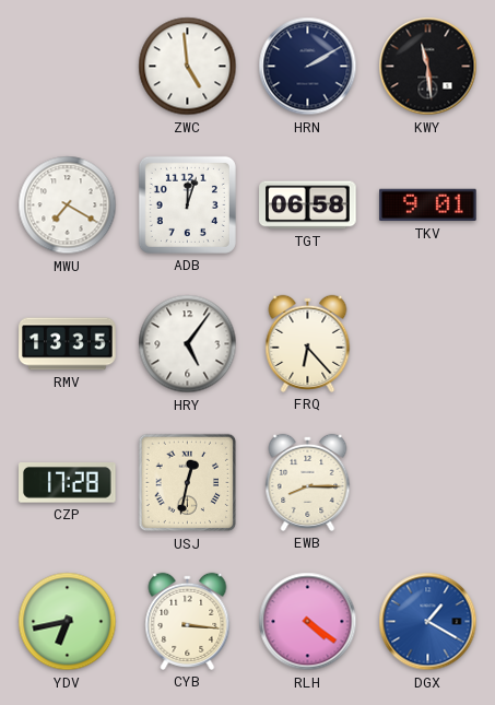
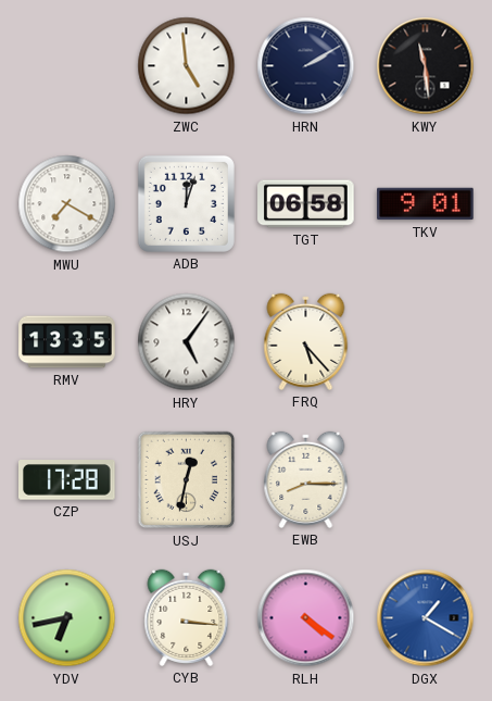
FRQ: 6:23 -> 5:23 (306, 341)
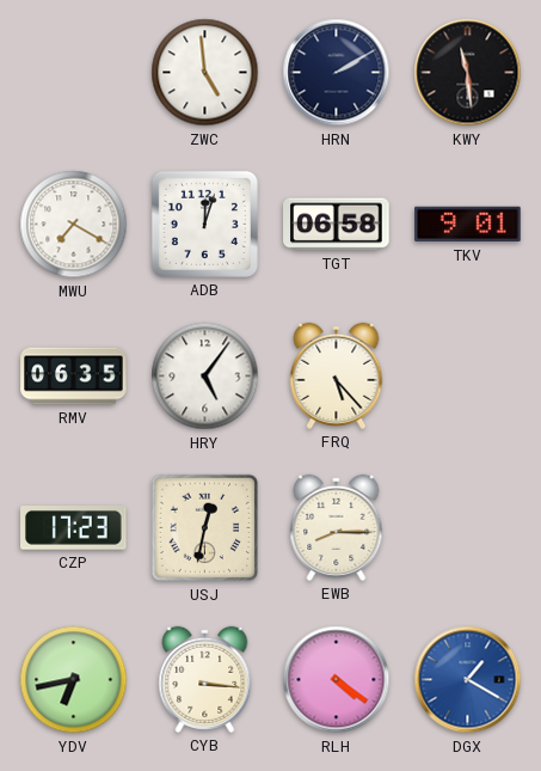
RMV: 13:35 -> 06:35 (74, 377)
CZP: 17:28 -> 17:23 (74, 528)
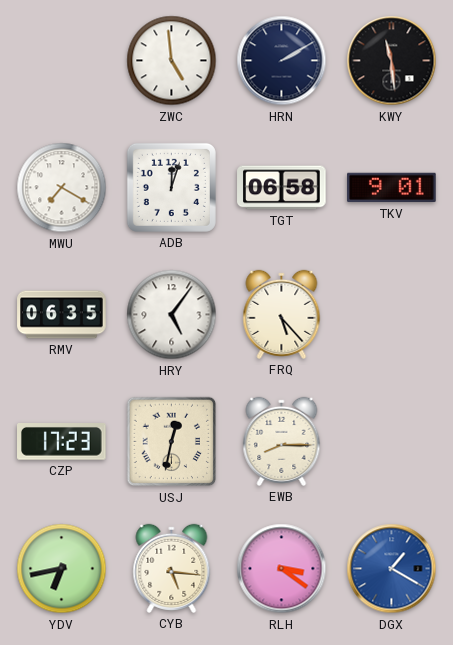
CYB: 3:16 -> 5:16 (172, 568)
RLH: 4:21 -> 3:21 (282, 569)
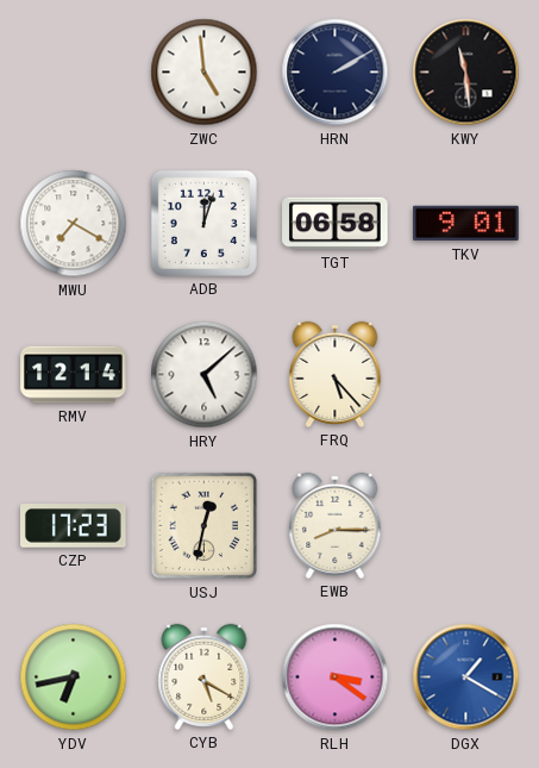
RMV: 06:35 -> 12:14 (74, 375)
HRY: 5:06 -> 5:08 (205, 375)
CYB: 5:16 -> 5:20 (205, 676)
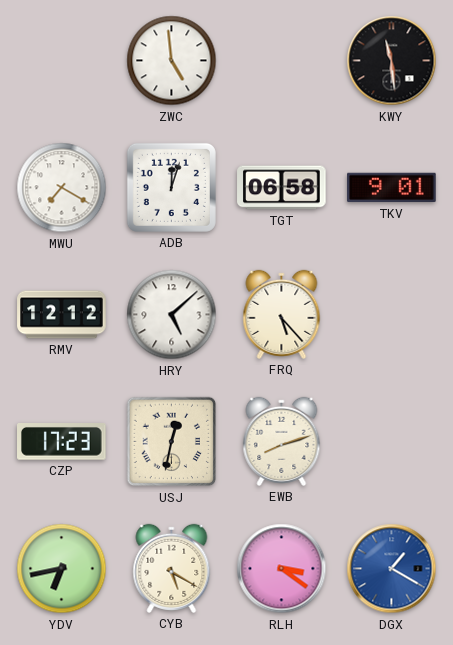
HRN: 2:10 -> none (336, 73)
RMV: 12:14 -> 12:12 (62, 315)
EWB: 8:15 -> 8:12 (282, 441)
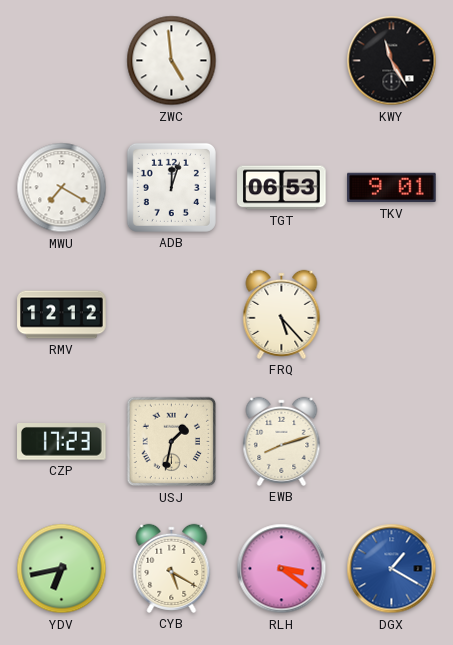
KWY: 11:29 -> 11:25 (392, 61)
TGT: 06:58 -> 06:53 (282, 188)
HRY: 5:08 -> none (172, 315)
USJ: 12:32 -> 1:32 (172, 442)
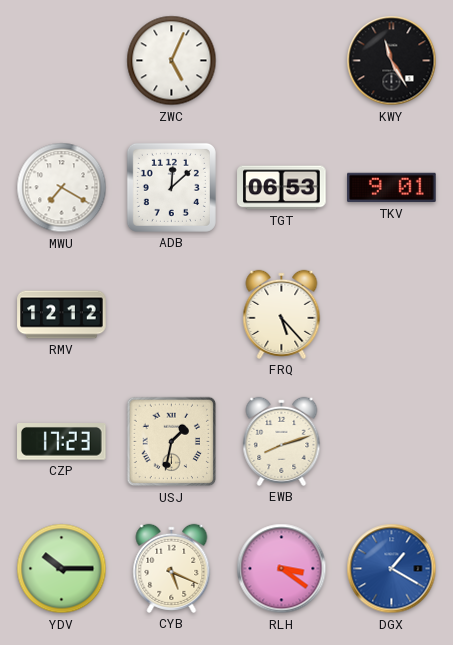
ZWC: 4:59 -> 5:04 (172, 61)
ADB: 12:03 -> 12:08 (171, 187)
YDV: 6:43 -> 10:15 (62, 569)
CYB: 5:20 -> 5:19 (172, 568)
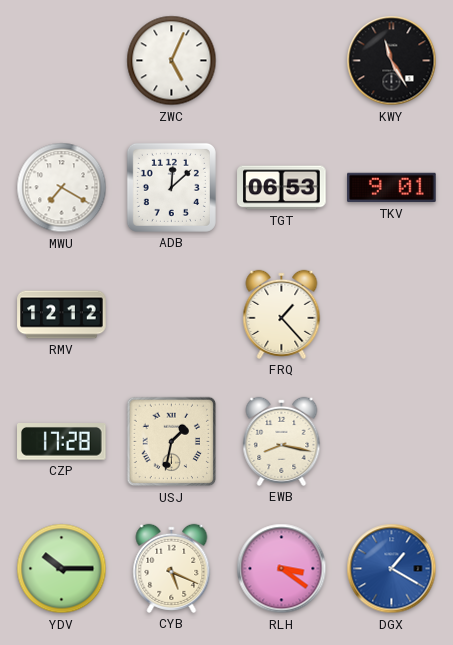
FRQ: 5:23 -> 1:23 (282, 314)
CZP: 17:23 -> 17:28 (62, 442)
EWB: 8:12 -> 8:17 (282, 441)
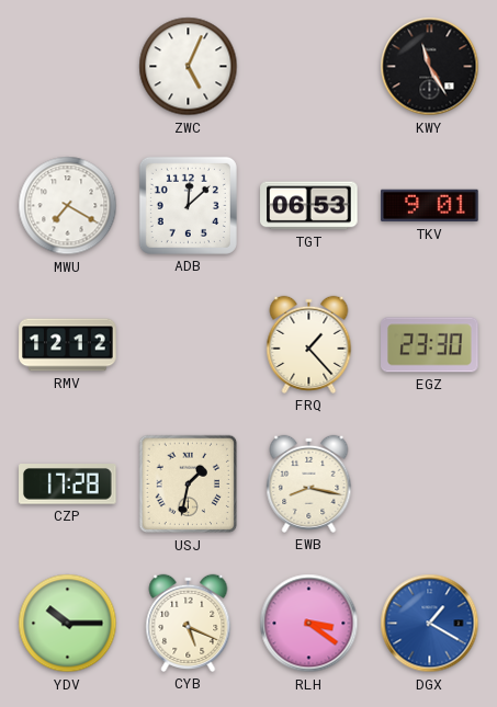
EGZ: none -> 23:30 (430, 345)
